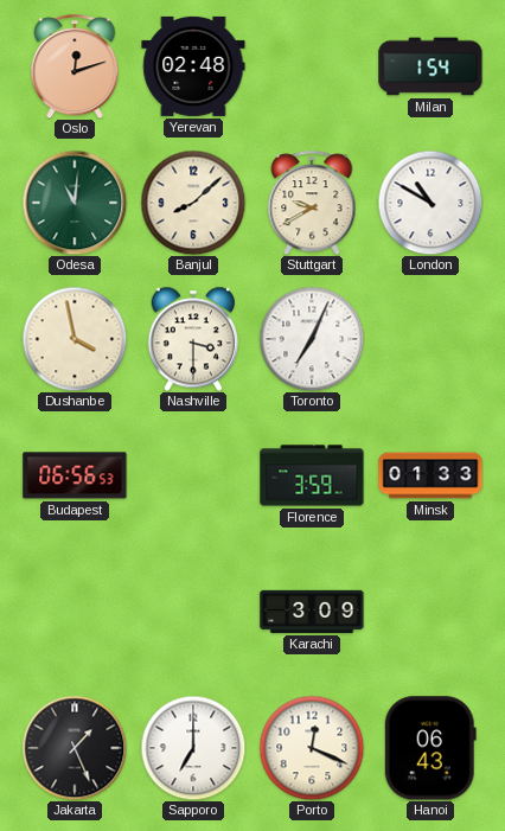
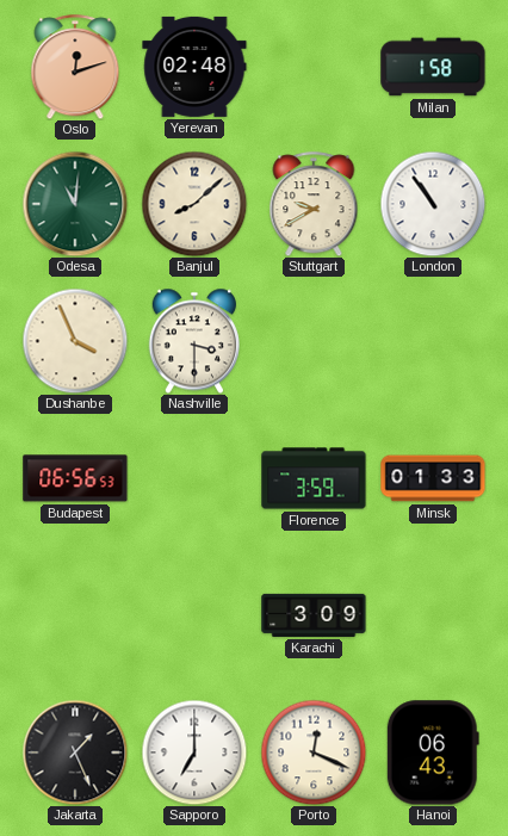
Milan: 1:54 -> 1:58 (433, 67)
London: 10:50 -> 10:54 (433, 204)
Dushanbe: 3:58 -> 3:56 (75, 341)
Toronto: 7:04 -> none (312, 339)
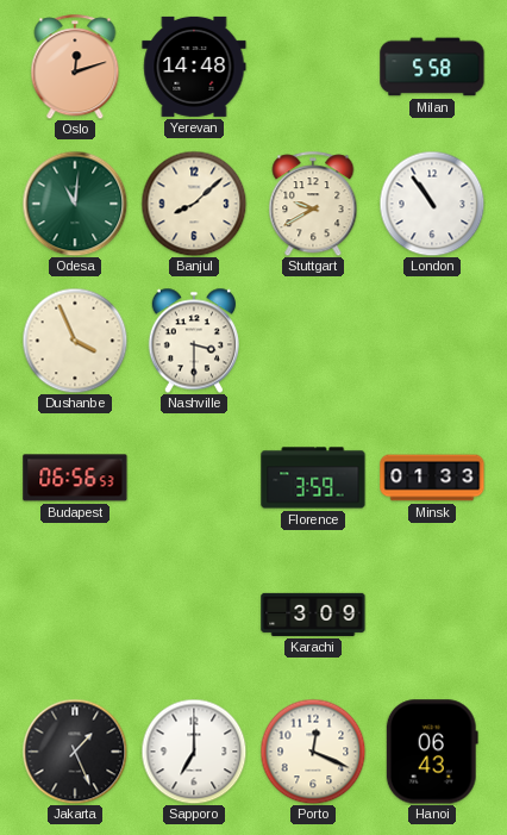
Yerevan: 02:48 -> 14:48 (194, 67)
Milan: 1:58 -> 5:58 (432, 67)
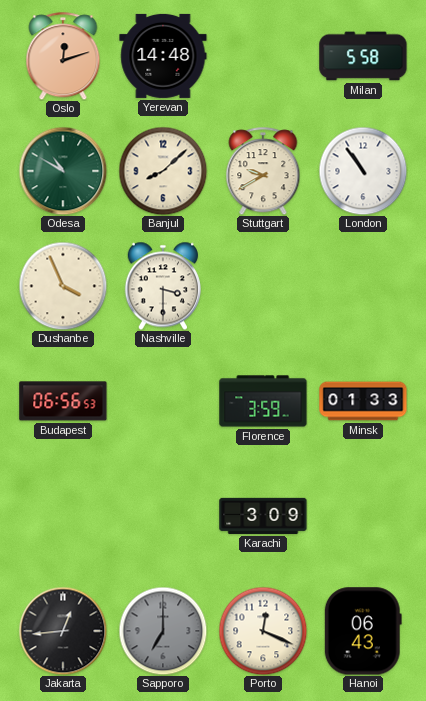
Odesa: 11:01 -> 10:50 (63, 171)
Jakarta: 1:26 -> 12:44 (63, 631)
Sapporo dial: white -> grey (163, 631)
